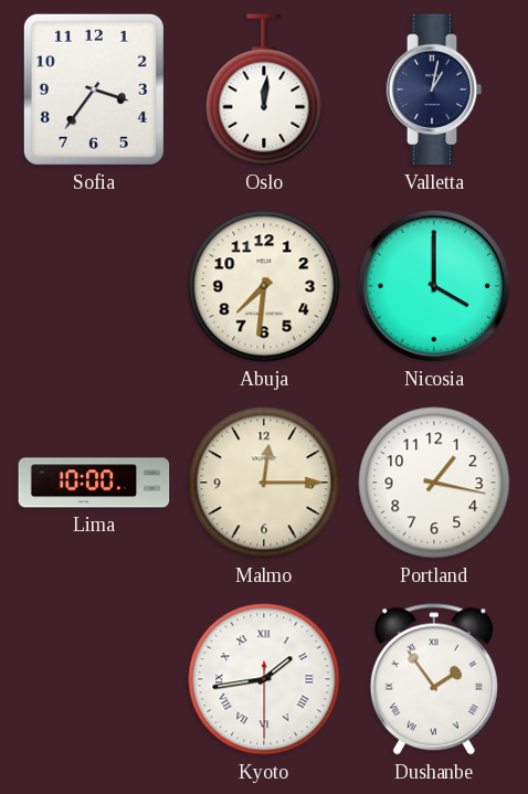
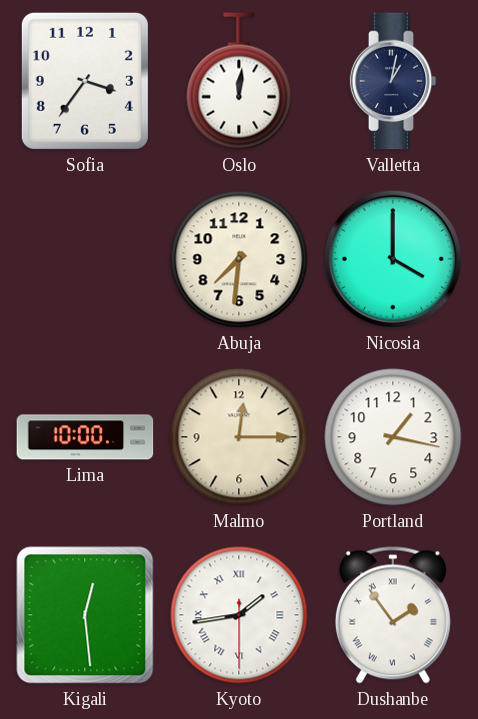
Kigali: none -> 12:29 (85, 615)
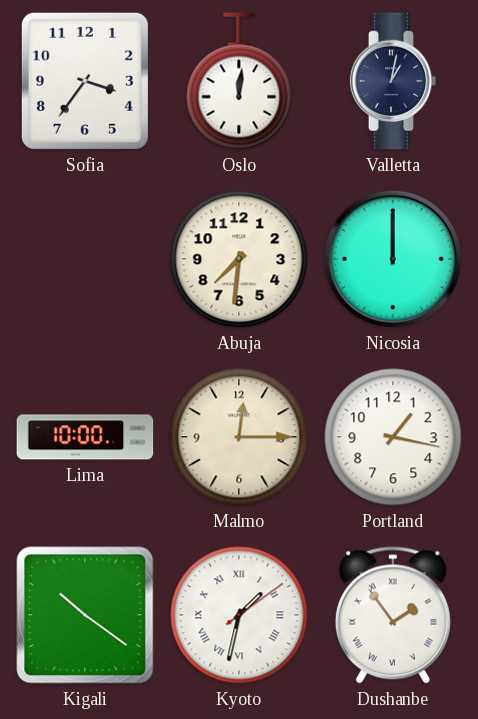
Nicosia: 4:00 -> 12:00 (393, 259)
Kigali: 12:29 -> 10:21 (85, 615)
Kyoto: 1:43 -> 1:32 (239, 615)
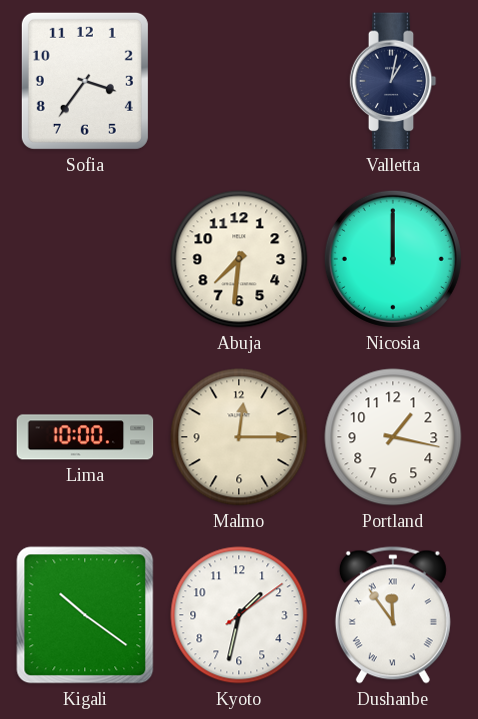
Oslo: 12:01 -> none (239, 81)
Kyoto numerals: Roman -> Arabic (239, 615)
Dushanbe: 1:54 -> 11:54 (393, 615)
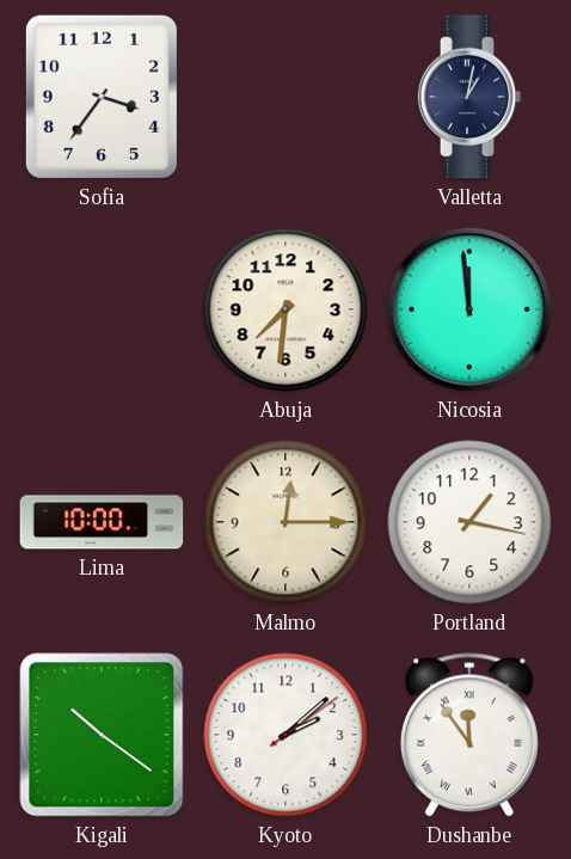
Nicosia: 12:00 -> 11:59 (469, 309)
Kyoto: 1:32 -> 2:08 (285, 735)
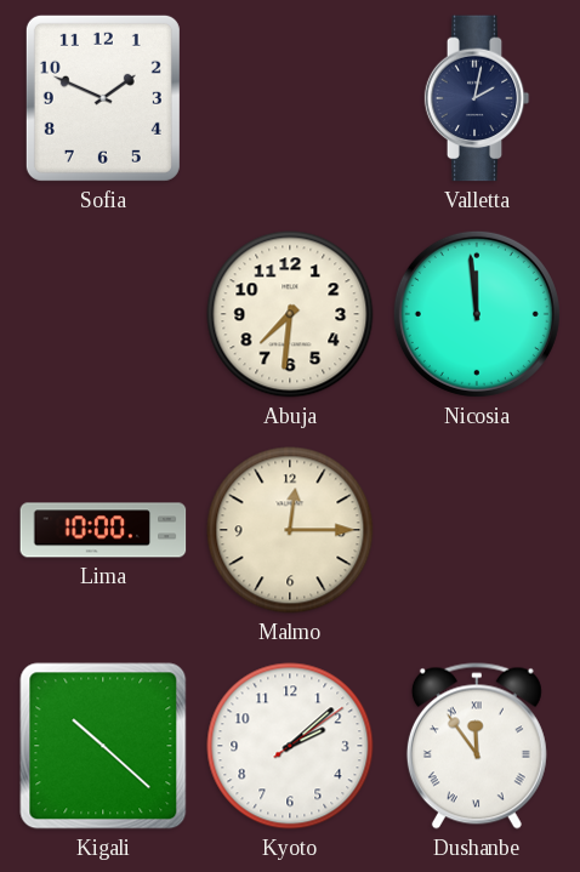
Sofia: 3:36 -> 1:49 (103, 98)
Valletta: 1:02 -> 2:02 (477, 98)
Portland: 1:17 -> none (469, 522)
Kigali: 10:21 -> 10:22 (103, 746)
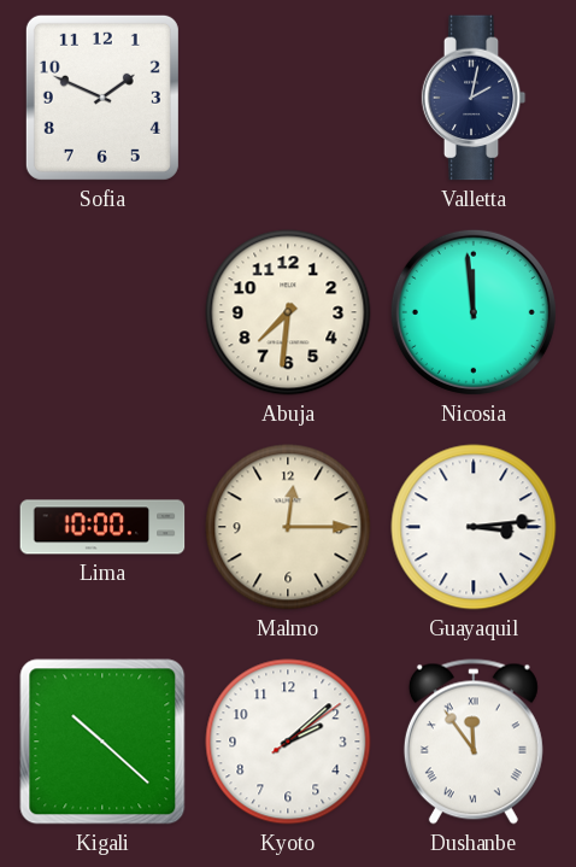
Guayaquil: none -> 3:14 (474, 527)
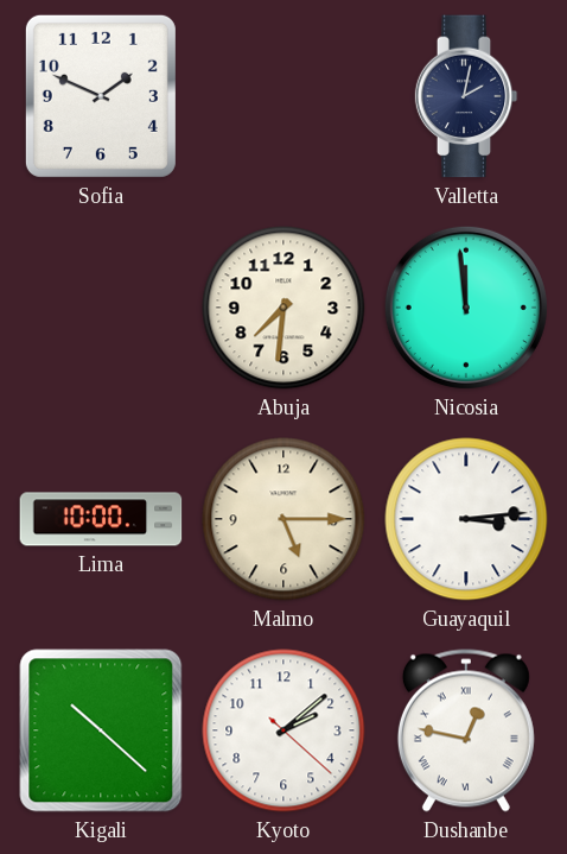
Malmo: 12:15 -> 5:15 (283, 519)
Kyoto: 2:08:09 -> 2:08:22 (283, 730)
Dushanbe: 11:54 -> 12:47 (466, 730)
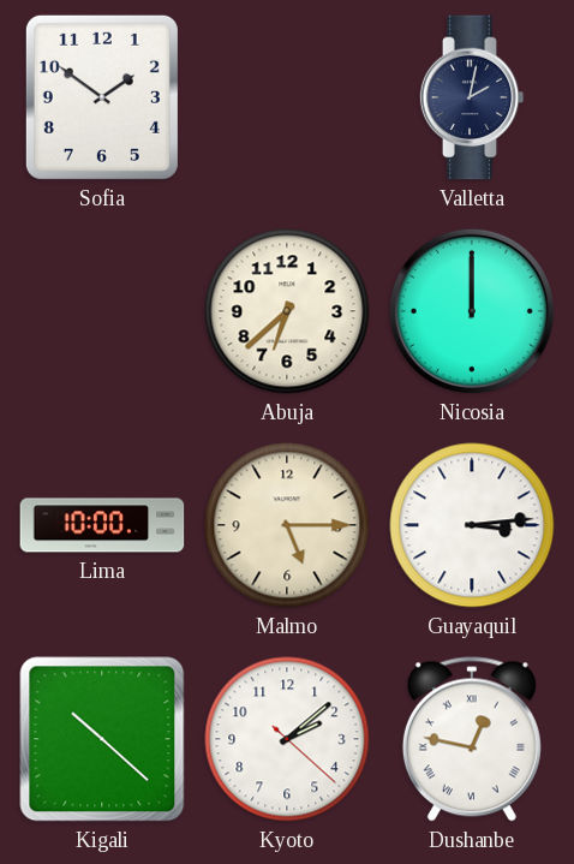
Sofia: 1:49 -> 1:51 (102, 97)
Abuja: 7:31 -> 6:38 (287, 311)
Nicosia: 11:59 -> 12:00 (472, 311)
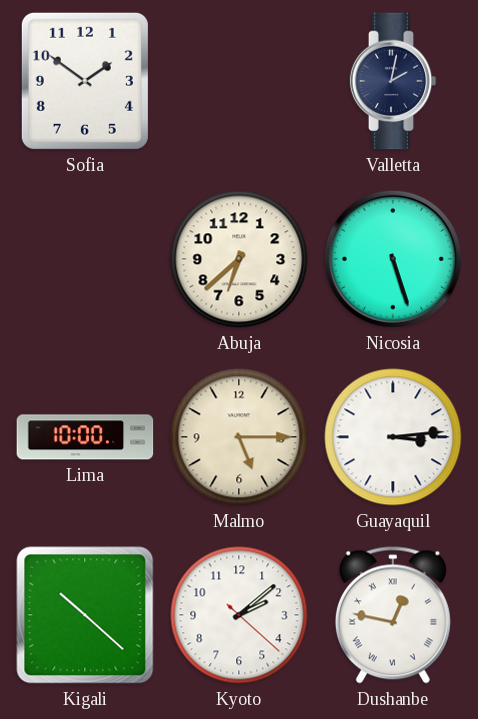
Nicosia: 12:00 -> 5:27 (393, 259)
